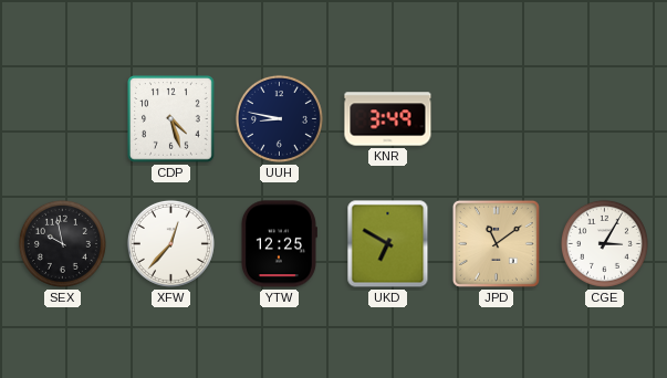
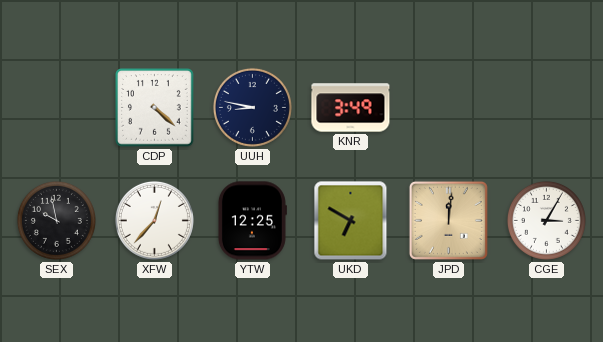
CDP: 4:27 -> 4:22 (155, 108)
JPD: 11:09 -> 12:01 (448, 220)
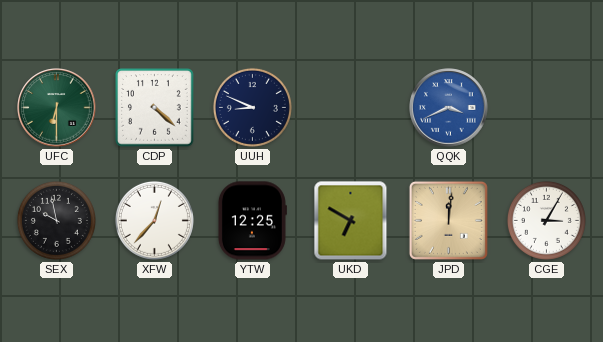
UFC: none -> 6:30 (57, 108)
UUH: 8:47 -> 8:49 (252, 107)
KNR: 3:49 -> none (351, 108)
QQK: none -> 3:41 (449, 108)
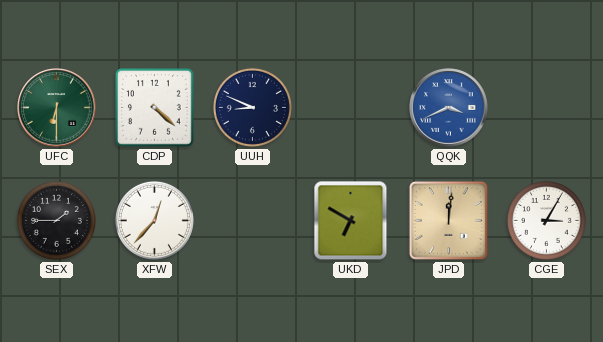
SEX: 9:58 -> 1:45 (56, 220)
YTW: 12:25 -> none (252, 221)
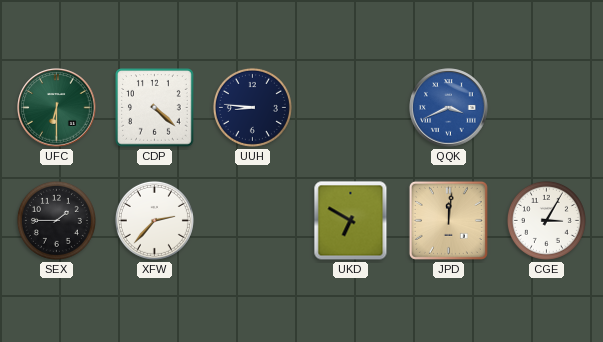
UUH: 8:49 -> 8:46 (252, 107)
XFW: 12:37 -> 2:37 (154, 220)
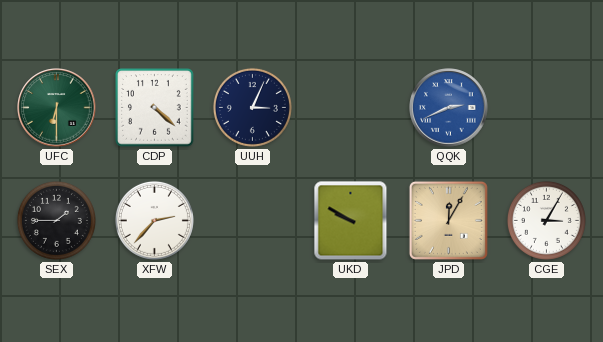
UUH: 8:46 -> 3:04 (252, 107)
QQK: 3:41 -> 2:41 (449, 108)
UKD: 6:50 -> 9:50 (351, 221)
JPD: 12:01 -> 12:05 (448, 220)
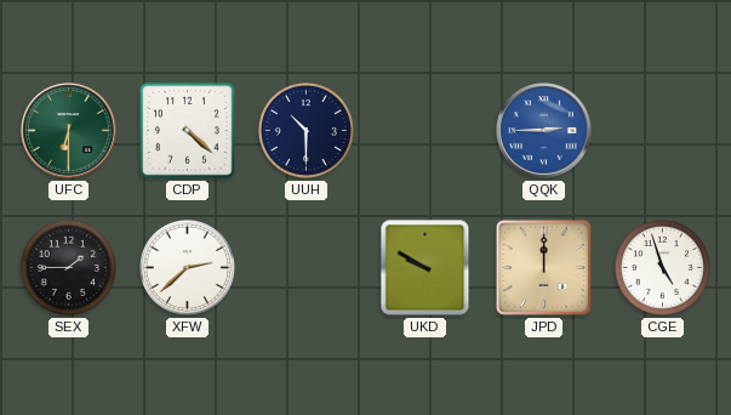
UUH: 3:04 -> 10:30 (305, 130)
QQK: 2:41 -> 2:45 (544, 131)
XFW: 2:37 -> 2:38 (187, 267)
JPD: 12:05 -> 12:00 (543, 267)
CGE: 3:05 -> 4:57 (662, 267)
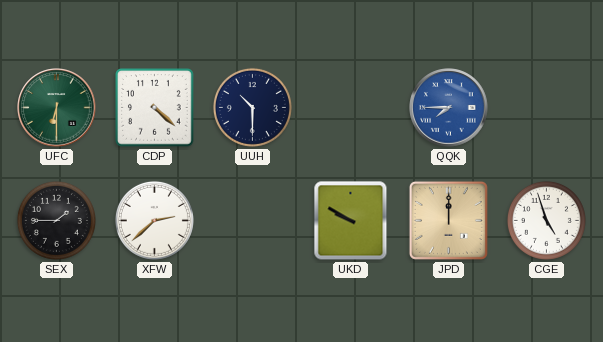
QQK: 2:45 -> 7:45 (449, 108)
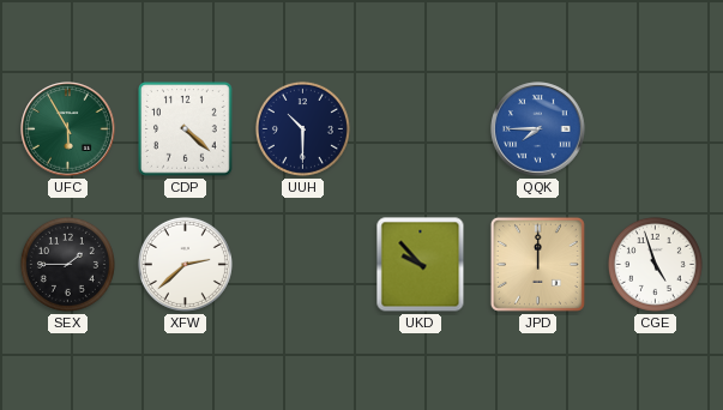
UFC: 6:30 -> 5:55 (68, 129)
UKD: 9:50 -> 9:53 (421, 265)
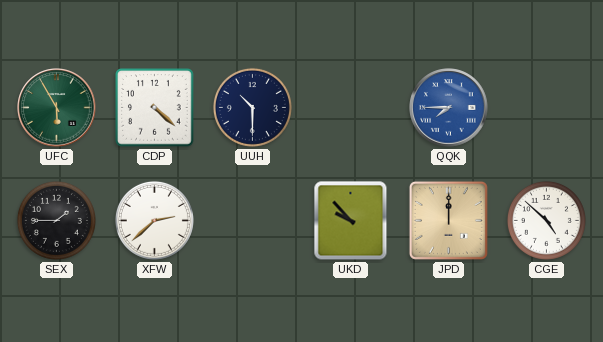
CGE: 4:57 -> 4:52 (546, 220)
